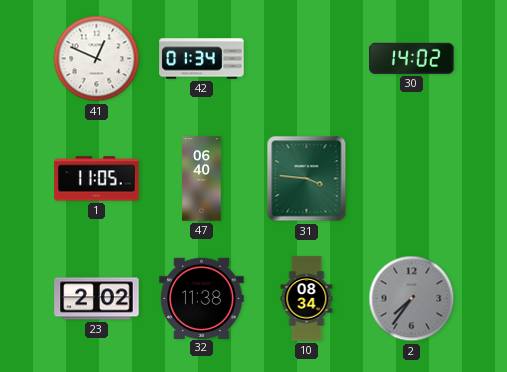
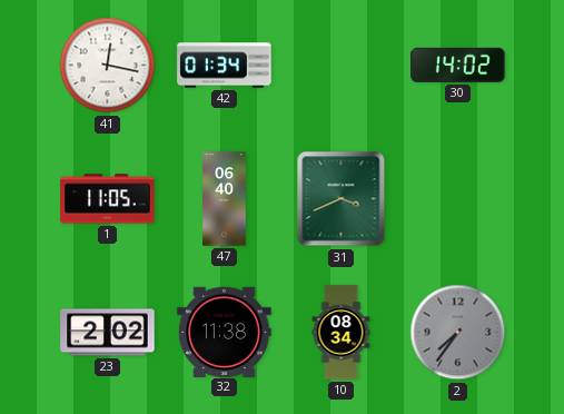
41: 12:49 -> 12:17 (108, 66)
31: 3:46 -> 3:41 (342, 199)
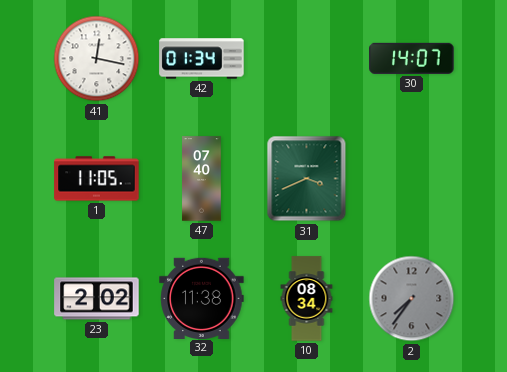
30: 14:02 -> 14:07 (412, 58)
47: 06:40 -> 07:40 (202, 179)
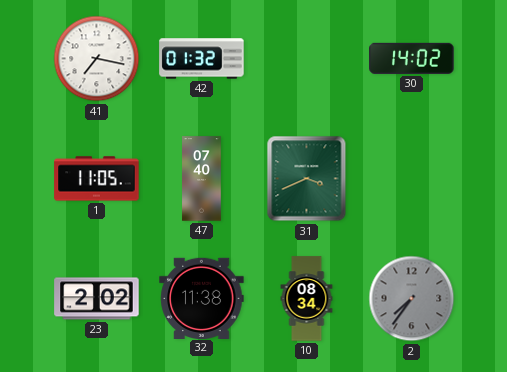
41: 12:17 -> 7:17 (97, 59)
42: 01:34 -> 01:32 (202, 59)
30: 14:07 -> 14:02 (412, 58)
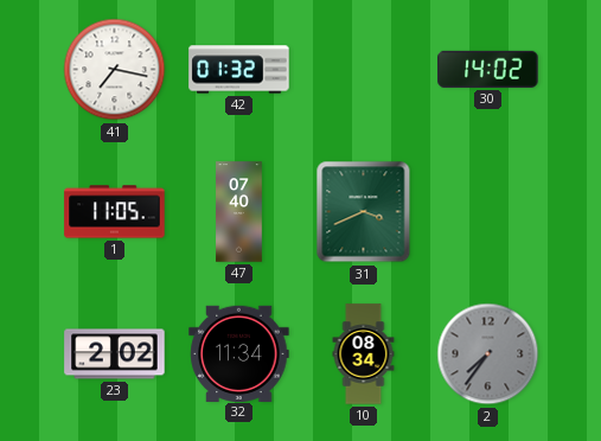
32: 11:38 -> 11:34 (239, 353)
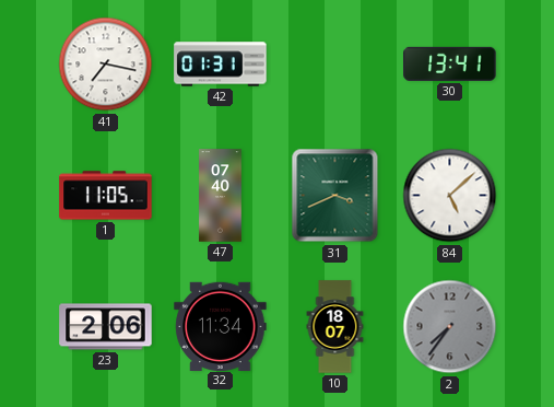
42: 01:32 -> 01:31 (221, 65)
30: 14:02 -> 13:41 (450, 63)
84: none -> 5:08 (450, 196)
23: 2:02 -> 2:06 (106, 327)
10: 08:34 -> 18:07 (335, 327)
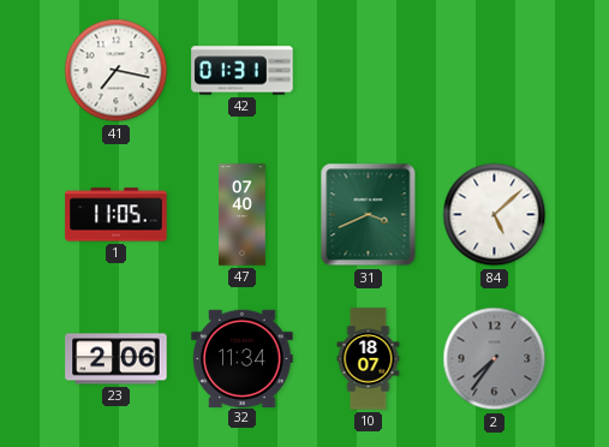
30: 13:41 -> none (450, 63)
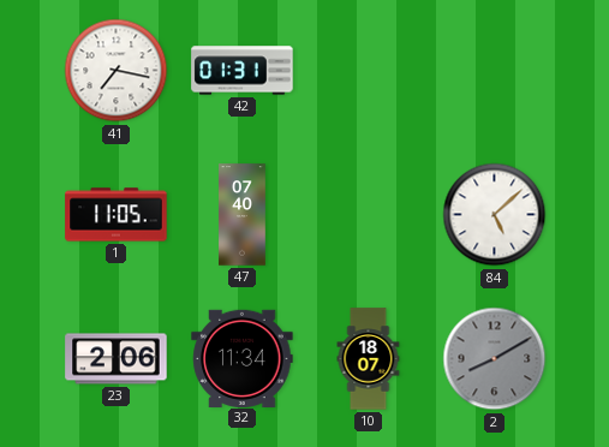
31: 3:41 -> none (369, 215)
2: 7:36 -> 8:10 (495, 359)
